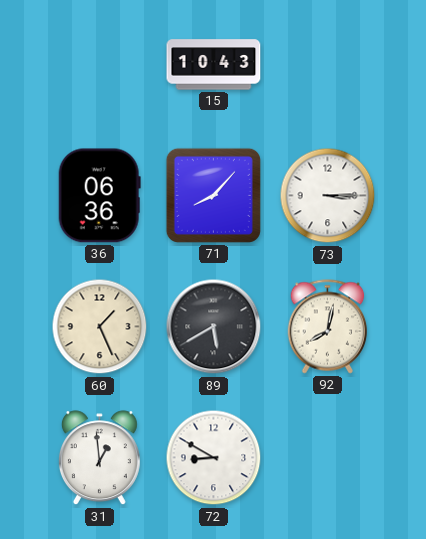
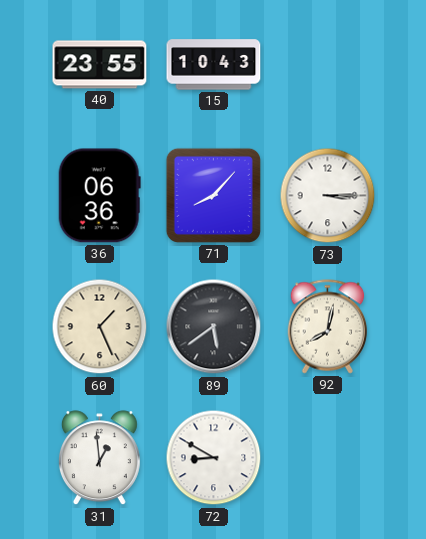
40: none -> 23:55 (100, 65)
89: 5:40 -> 5:39 (214, 327)
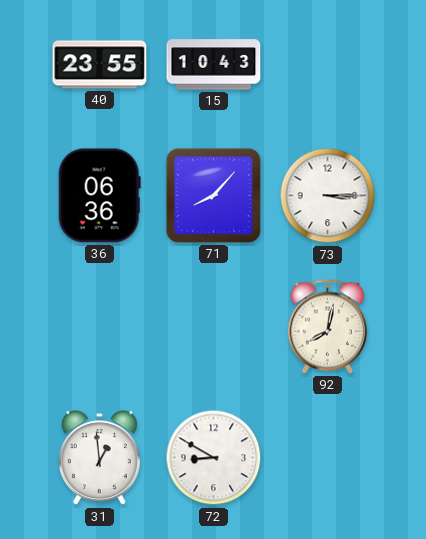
60: 1:26 -> none (100, 327)
89: 5:39 -> none (214, 327)
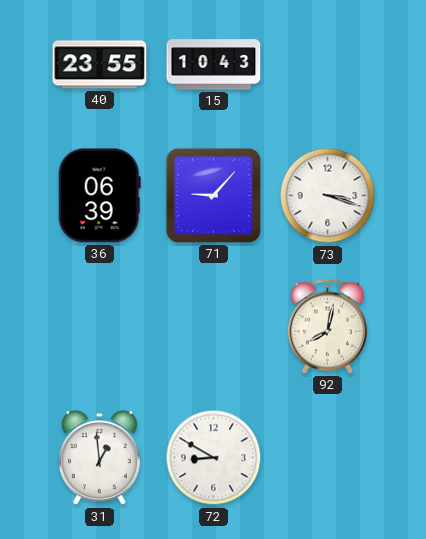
36: 06:36 -> 06:39 (99, 196)
71: 8:07 -> 9:07 (213, 195)
73: 3:15 -> 3:18 (328, 196)
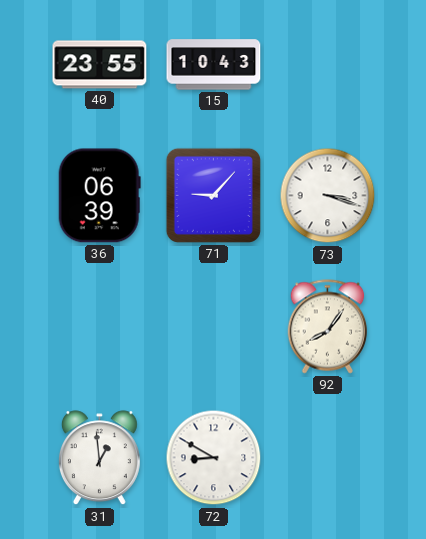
92: 8:02 -> 8:06 (328, 327)
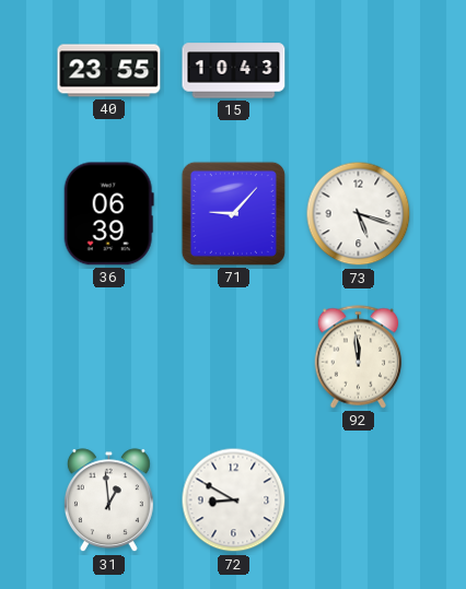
73: 3:18 -> 5:18 (359, 214)
92: 8:06 -> 11:59 (359, 357)
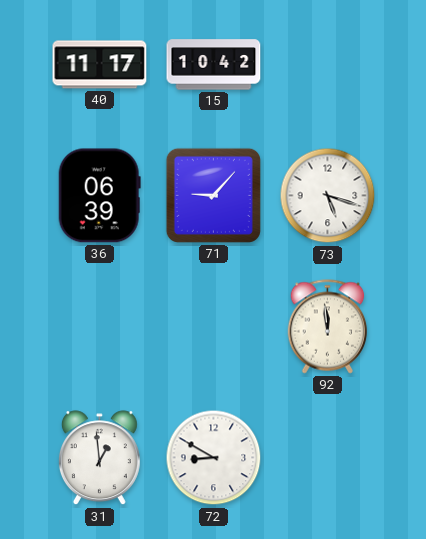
40: 23:55 -> 11:17 (100, 65)
15: 10:43 -> 10:42 (214, 65)
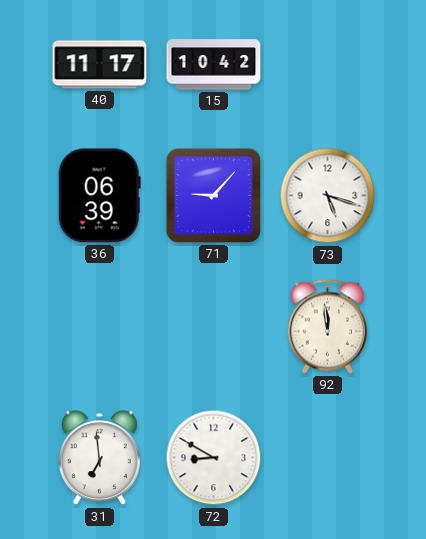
31: 12:59 -> 6:59 (99, 458)
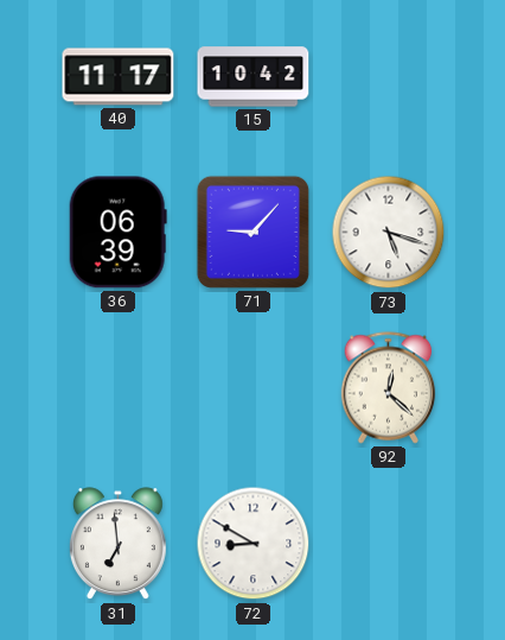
92: 11:59 -> 12:22 (389, 388)
